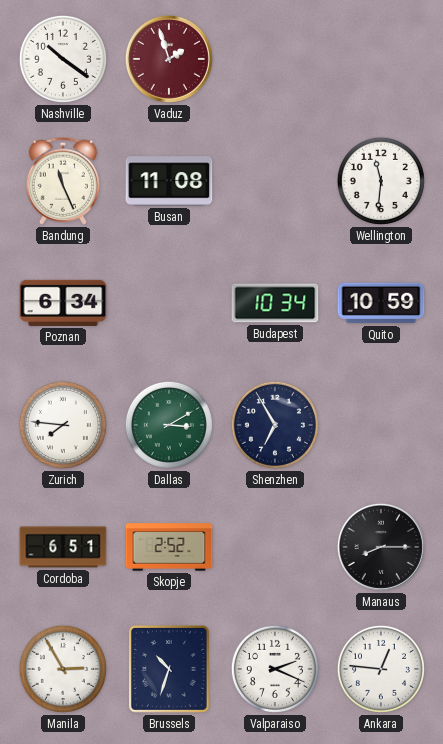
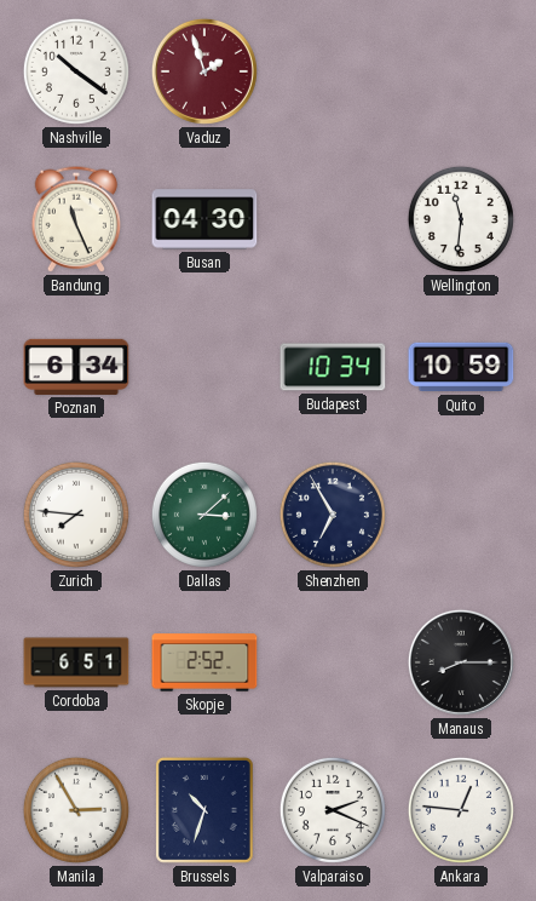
Busan: 11:08 -> 04:30 (204, 219)
Dallas: 3:10 -> 3:08 (204, 515)
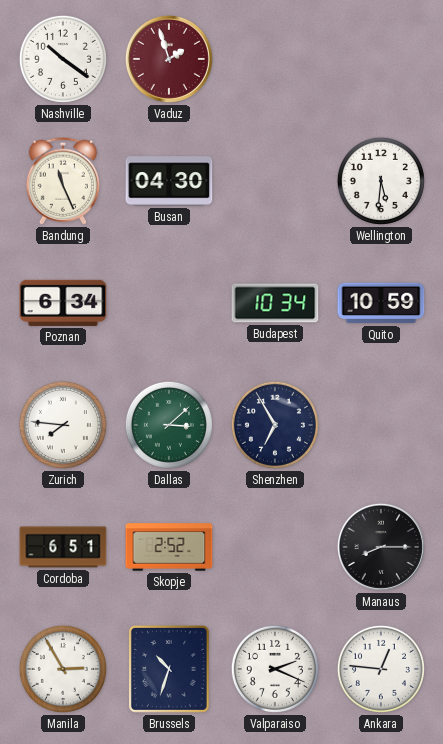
Wellington: 11:31 -> 5:31 (381, 181)
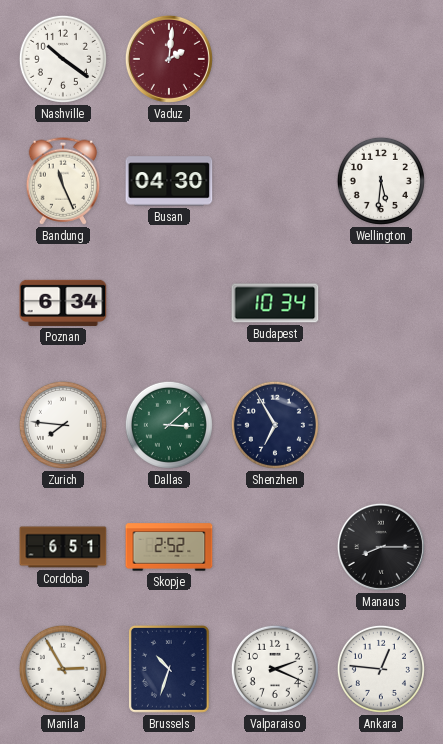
Vaduz: 1:57 -> 2:01 (169, 59)
Quito: 10:59 -> none (381, 303)
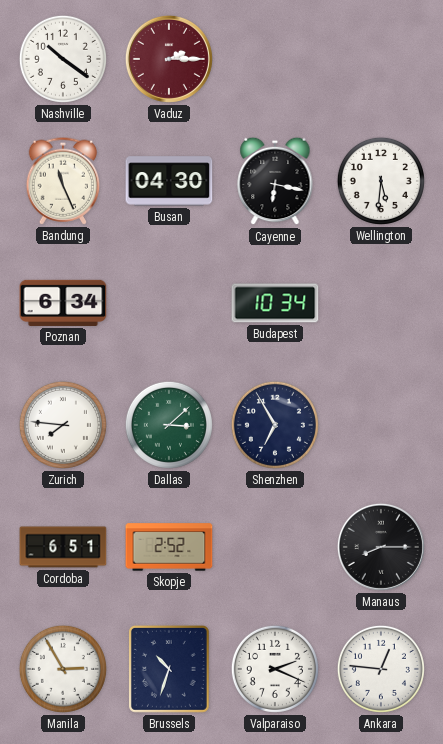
Vaduz: 2:01 -> 2:15 (169, 59)
Cayenne: none -> 6:17 (275, 181)
